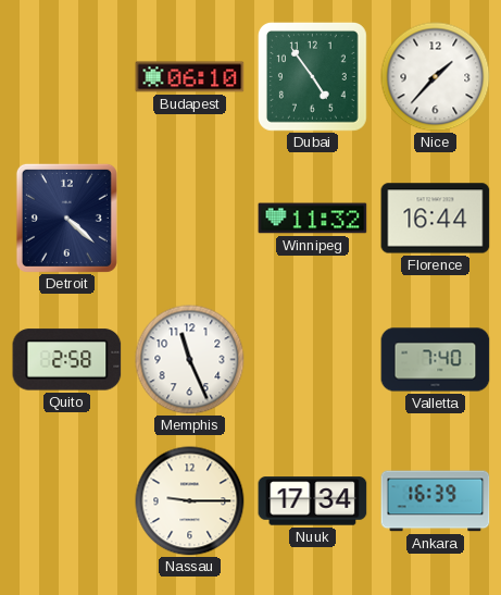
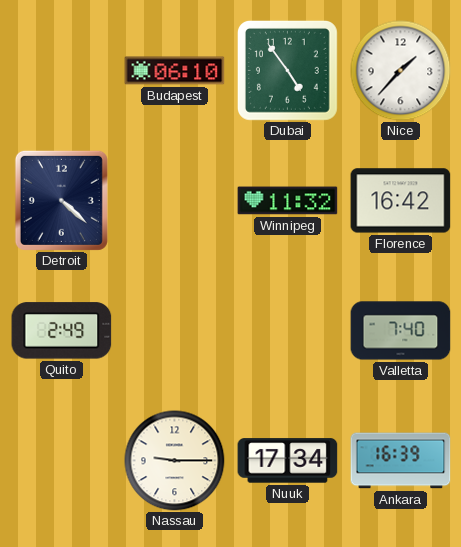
Florence: 16:44 -> 16:42 (401, 201)
Quito: 2:58 -> 2:49 (62, 331)
Memphis: 11:26 -> none (190, 360)
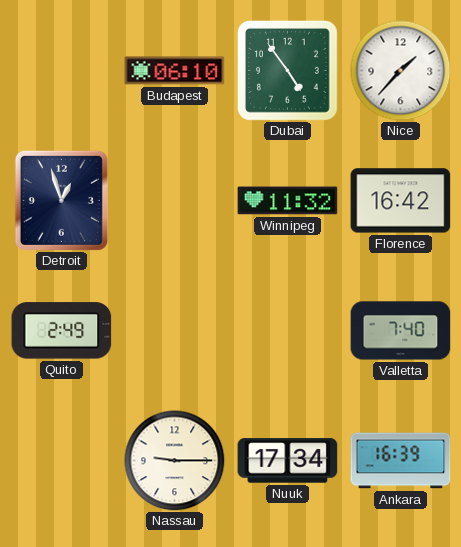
Detroit: 4:22 -> 12:57 (61, 200)
